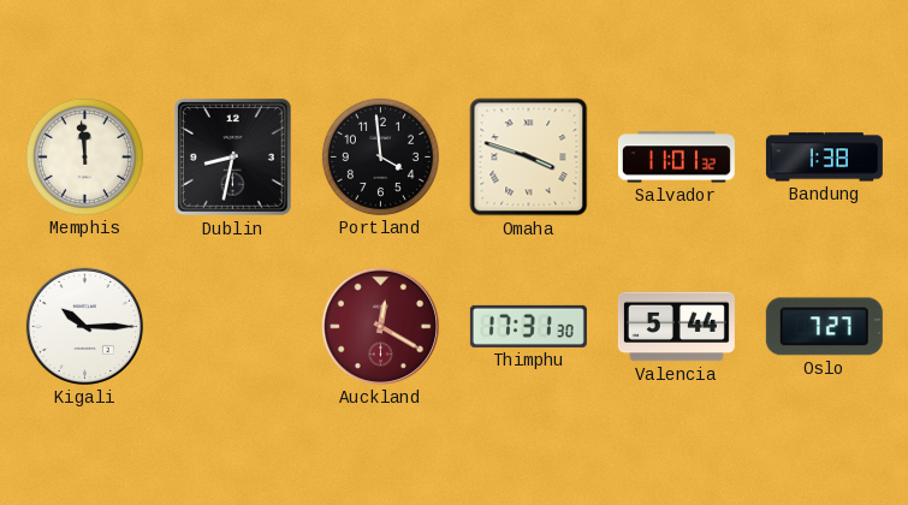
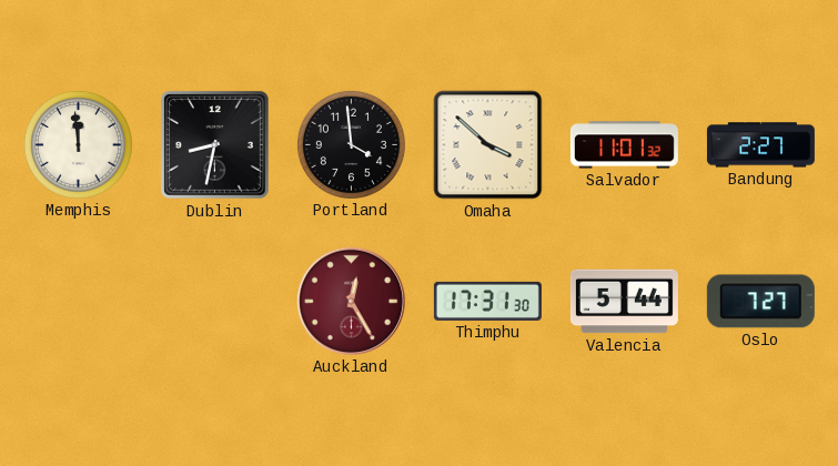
Omaha: 3:48 -> 3:52 (488, 145)
Bandung: 1:38 -> 2:27 (760, 145)
Kigali: 10:15 -> none (84, 326)
Auckland: 12:20 -> 12:25 (351, 301)
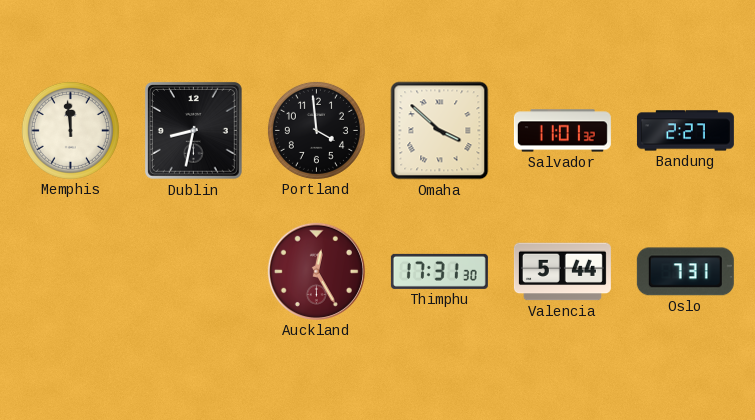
Oslo: 7:27 -> 7:31 (685, 272)
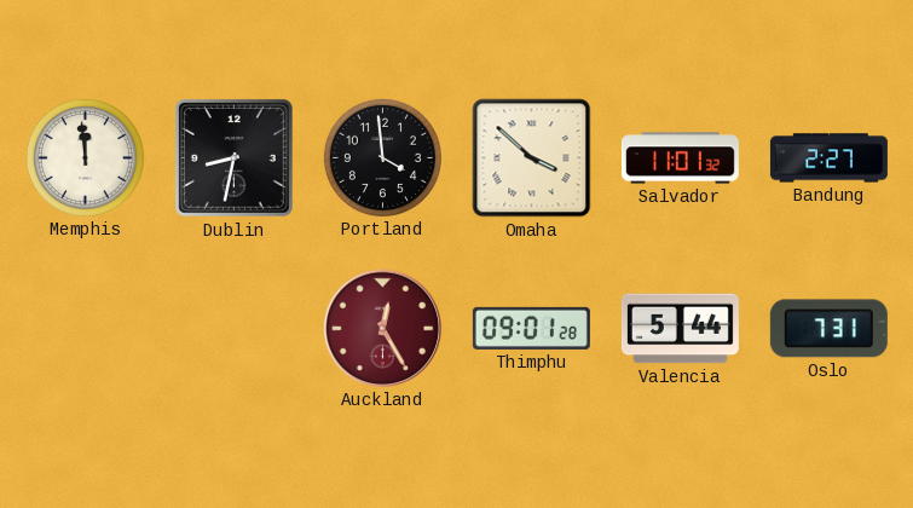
Thimphu: 17:31 -> 09:01 (531, 328)
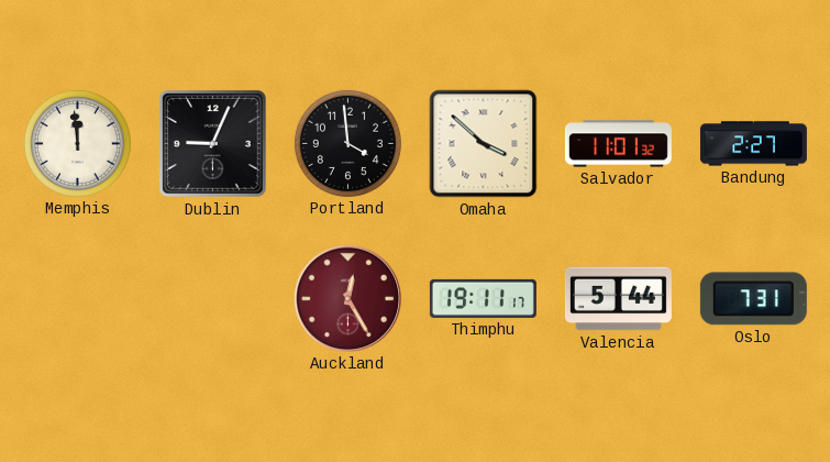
Dublin: 8:32 -> 9:04 (212, 143)
Thimphu: 09:01 -> 19:11 (483, 298)
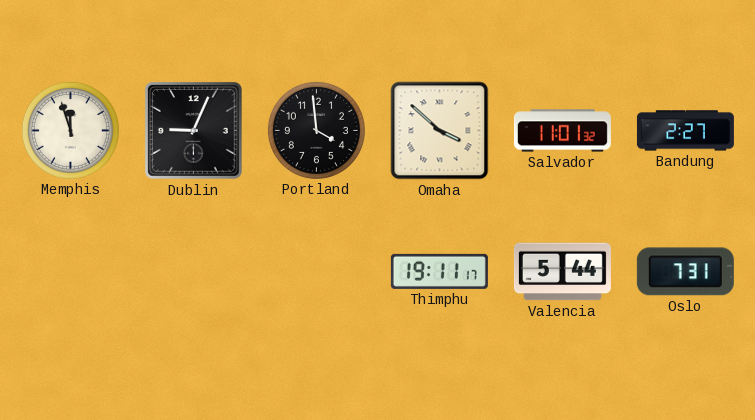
Memphis: 11:59 -> 11:57 (70, 130)
Auckland: 12:25 -> none (347, 298)
